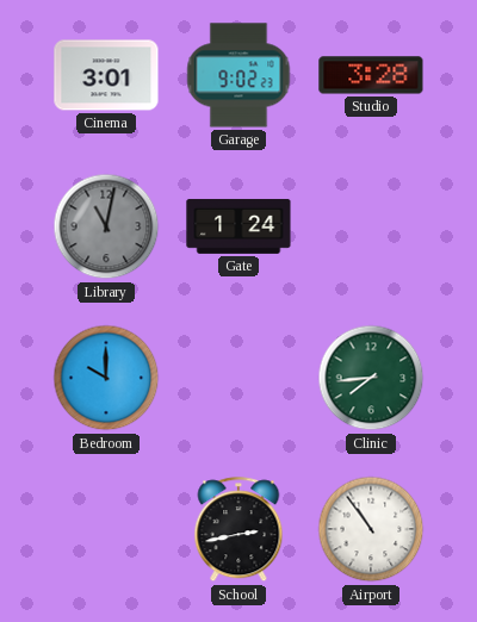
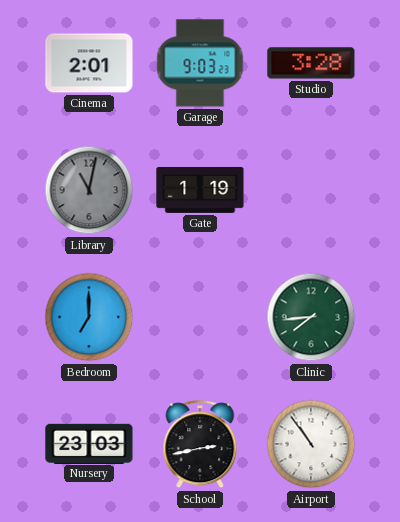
Cinema: 3:01 -> 2:01 (89, 63)
Garage: 9:02 -> 9:03 (200, 63)
Gate: 1:24 -> 1:19 (200, 190)
Bedroom: 10:00 -> 7:00 (89, 317)
Nursery: none -> 23:03 (89, 443)
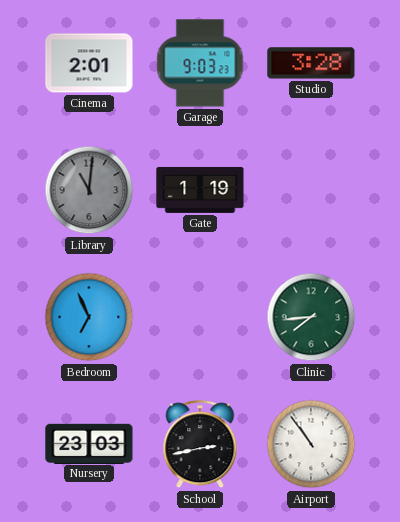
Library: 11:02 -> 11:01 (89, 190)
Bedroom: 7:00 -> 6:56 (89, 317)
